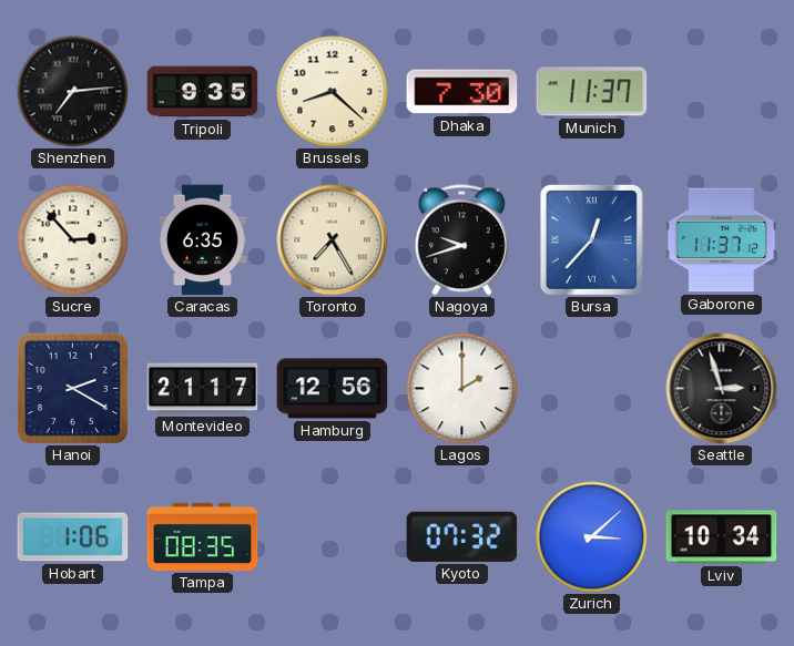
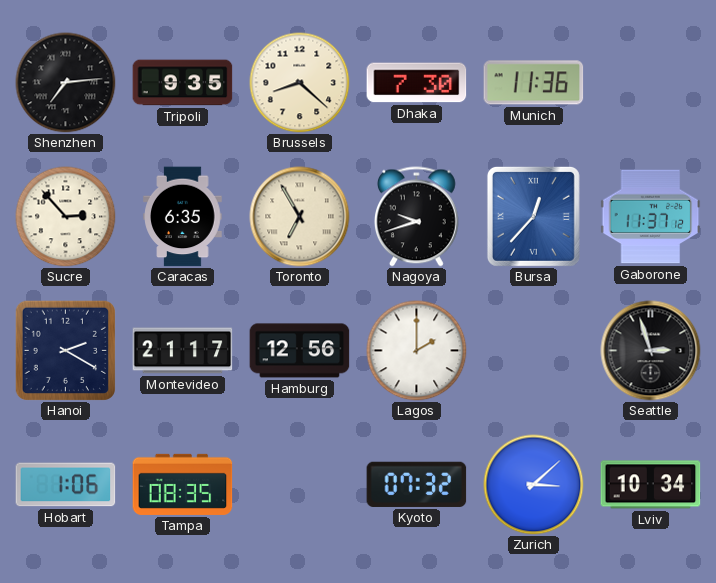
Munich: 11:37 -> 11:36 (534, 83)
Toronto: 7:25 -> 6:55 (300, 217)
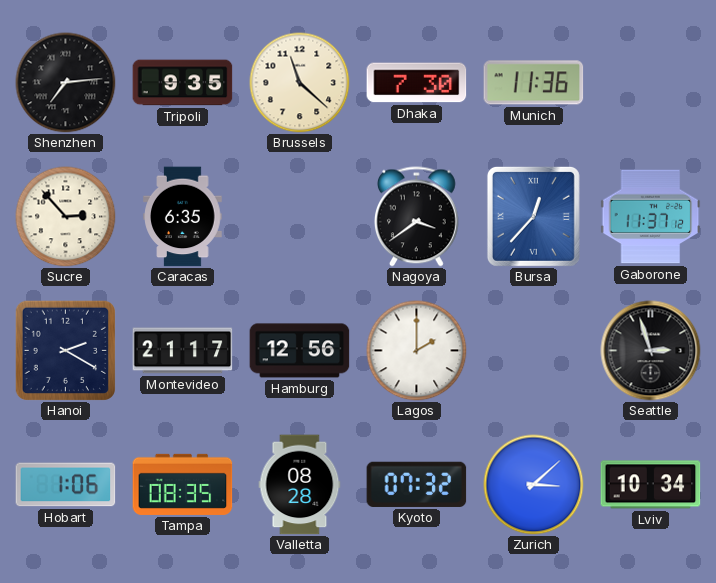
Brussels: 8:22 -> 11:22 (300, 83)
Toronto: 6:55 -> none (300, 217)
Nagoya: 9:42 -> 3:39 (416, 217)
Valletta: none -> 08:28 (300, 485)
